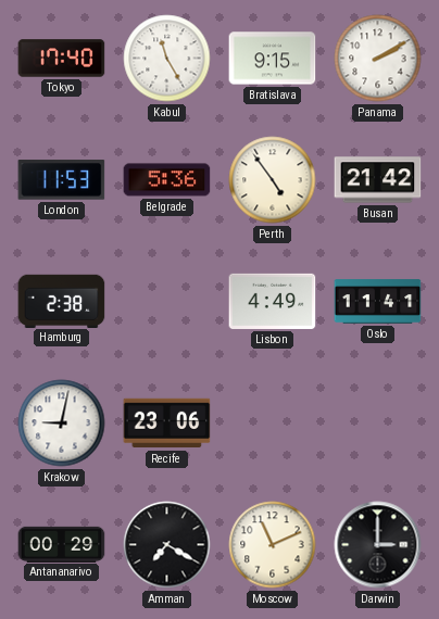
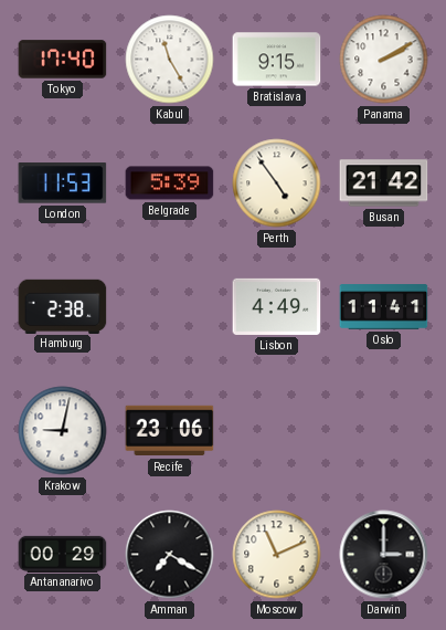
Belgrade: 5:36 -> 5:39 (170, 183)
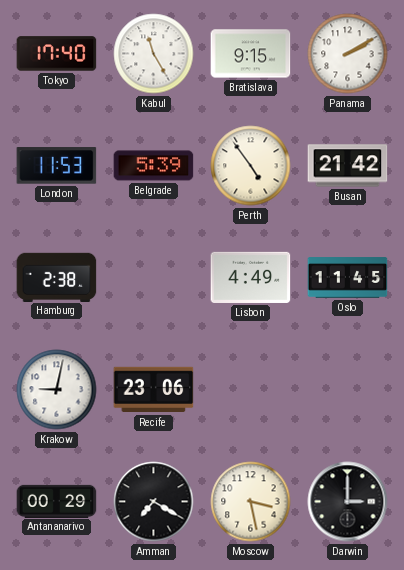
Oslo: 11:41 -> 11:45 (348, 278)
Moscow: 11:11 -> 3:28 (251, 502)
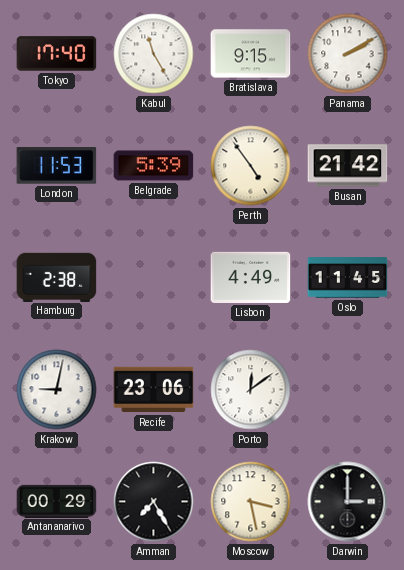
Porto: none -> 12:09 (251, 390)
Amman: 7:20 -> 7:25 (154, 502)
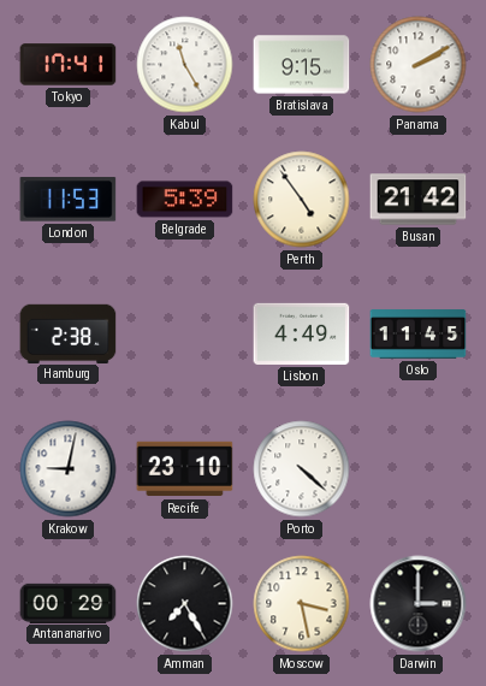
Tokyo: 17:40 -> 17:41 (69, 65)
Recife: 23:06 -> 23:10 (185, 469)
Porto: 12:09 -> 4:22 (302, 469)
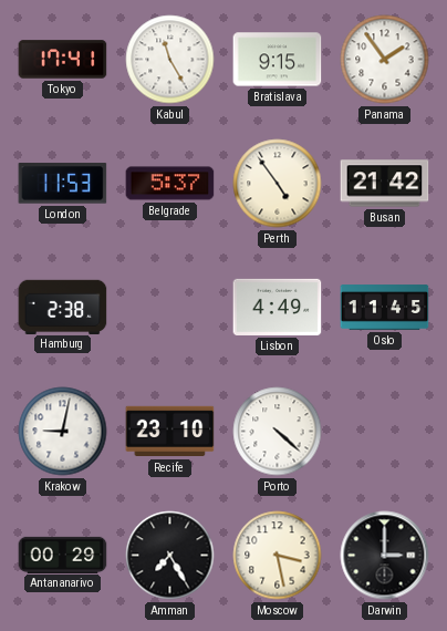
Panama: 2:10 -> 1:54 (385, 60)
Belgrade: 5:39 -> 5:37 (170, 184)
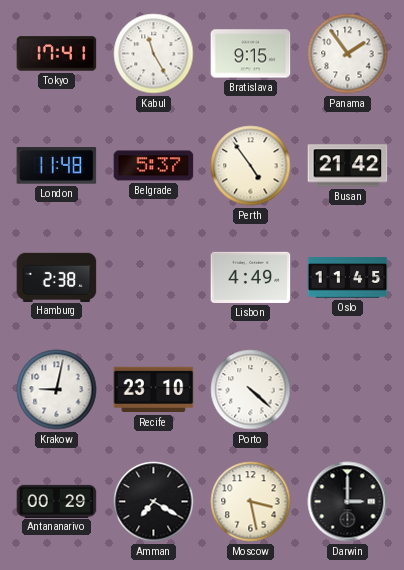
London: 11:53 -> 11:48 (57, 166)
Amman: 7:25 -> 7:20 (154, 502)
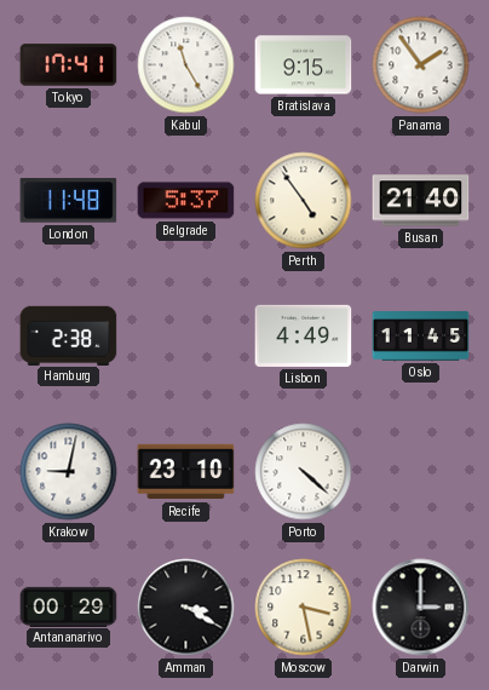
Busan: 21:42 -> 21:40 (421, 201)
Amman: 7:20 -> 3:20 (186, 608)
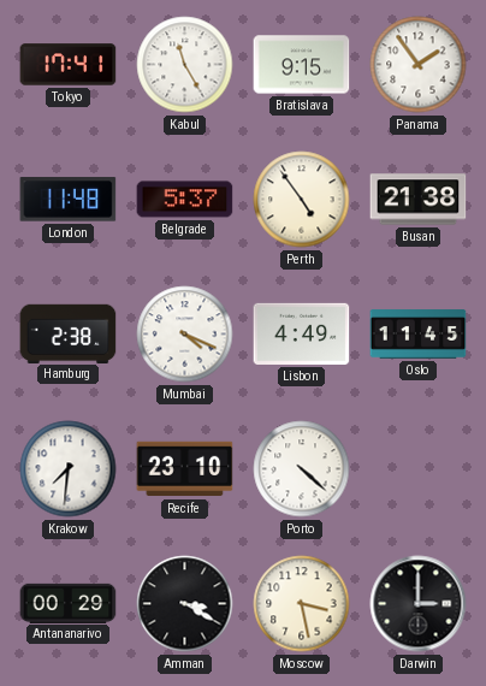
Busan: 21:40 -> 21:38 (419, 200)
Mumbai: none -> 4:19 (185, 335)
Krakow: 9:02 -> 7:31 (69, 469)
